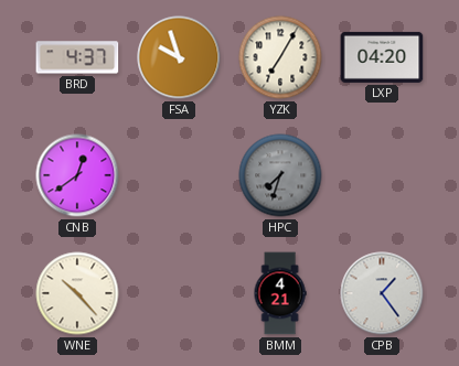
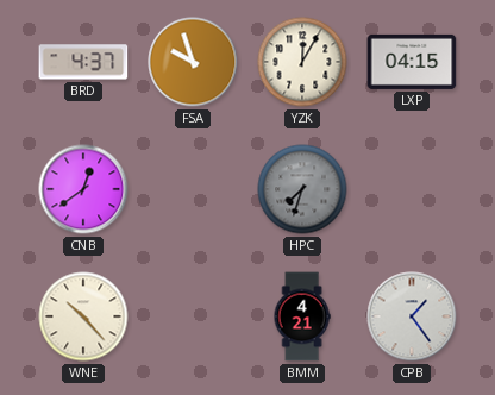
YZK: 7:05 -> 12:05 (302, 62)
LXP: 04:20 -> 04:15 (412, 62)
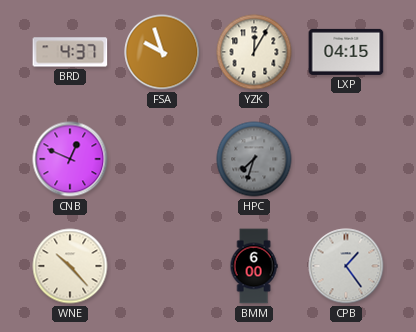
CNB: 12:39 -> 12:49 (70, 159)
BMM: 4:21 -> 6:00 (254, 266)
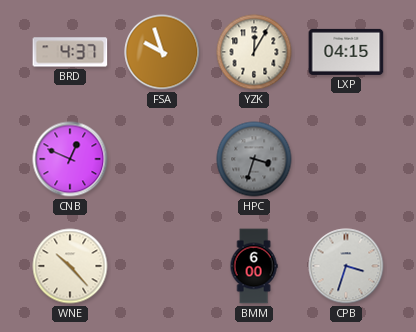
HPC: 7:33 -> 3:33 (254, 159)
CPB: 1:24 -> 3:33 (346, 266)
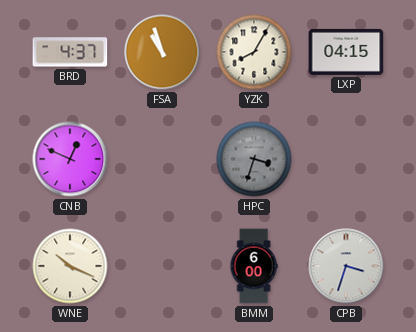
FSA: 9:57 -> 10:57 (162, 52)
YZK: 12:05 -> 8:05 (254, 52)
WNE: 10:23 -> 10:19 (70, 266)
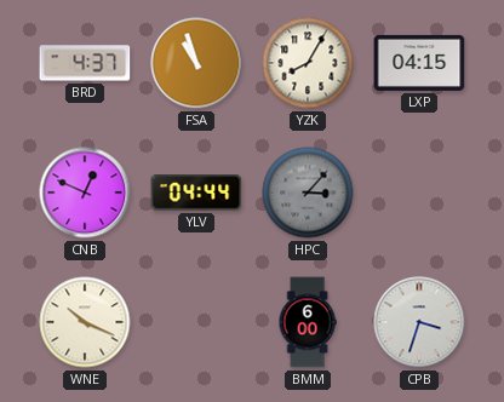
YLV: none -> 04:44 (196, 193)
HPC: 3:33 -> 3:07 (308, 193)
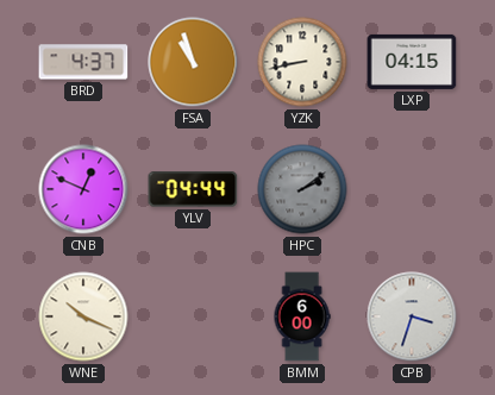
YZK: 8:05 -> 8:43 (302, 62)
HPC: 3:07 -> 2:09 (302, 189)
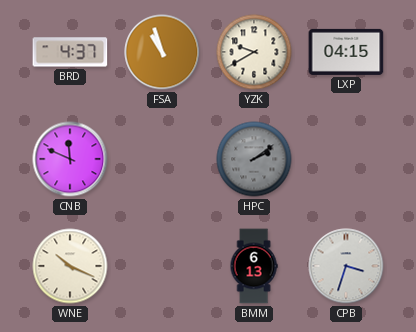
YZK: 8:43 -> 9:40 (254, 52)
CNB: 12:49 -> 11:49 (70, 159)
YLV: 04:44 -> none (193, 189)
BMM: 6:00 -> 6:13 (254, 266)
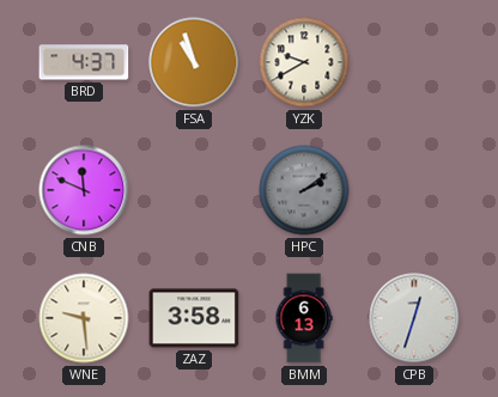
LXP: 04:15 -> none (346, 52)
WNE: 10:19 -> 9:29 (84, 318)
ZAZ: none -> 3:58 (194, 318)
CPB: 3:33 -> 12:33 (414, 318)
